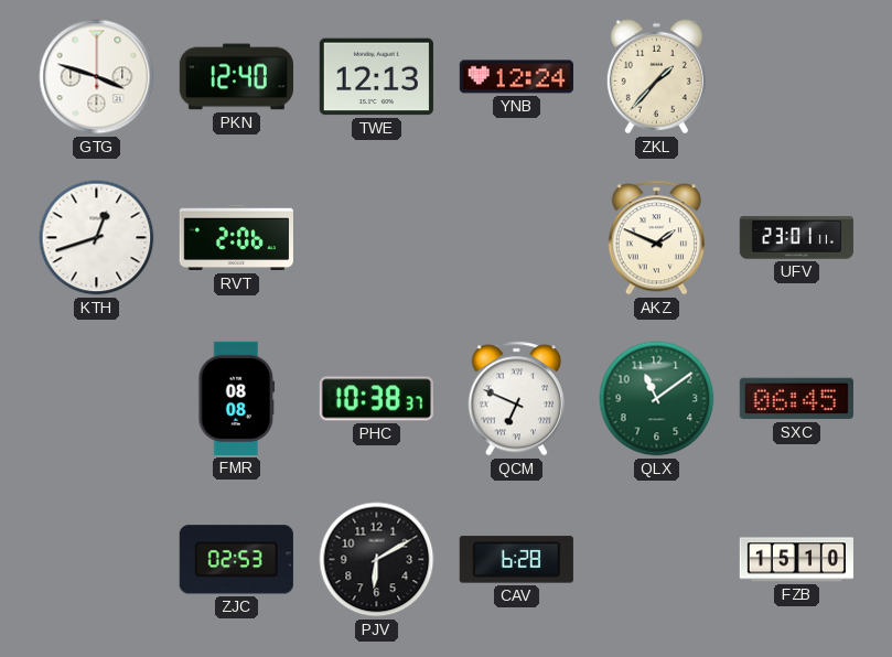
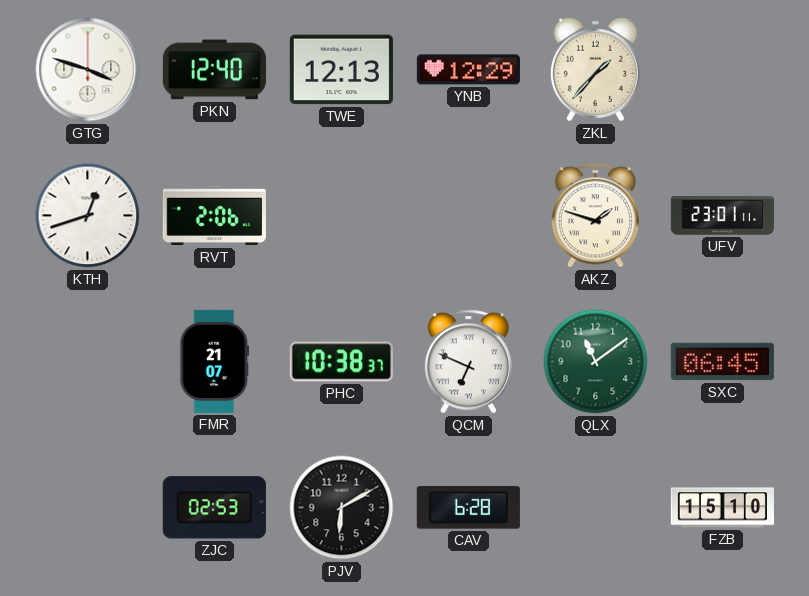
YNB: 12:24 -> 12:29 (468, 70)
AKZ: 1:49 -> 1:48 (595, 216)
FMR: 08:08 -> 21:07 (215, 361)
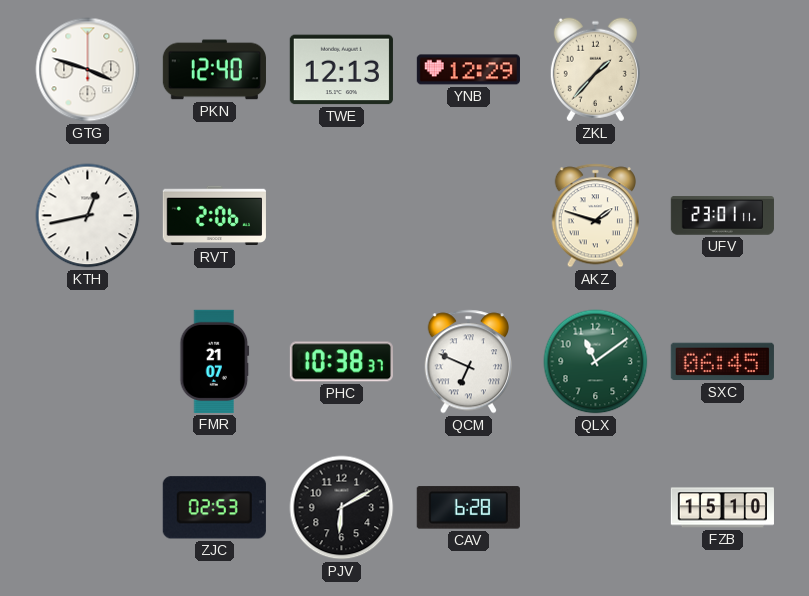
KTH: 12:42 -> 12:43 (88, 216)
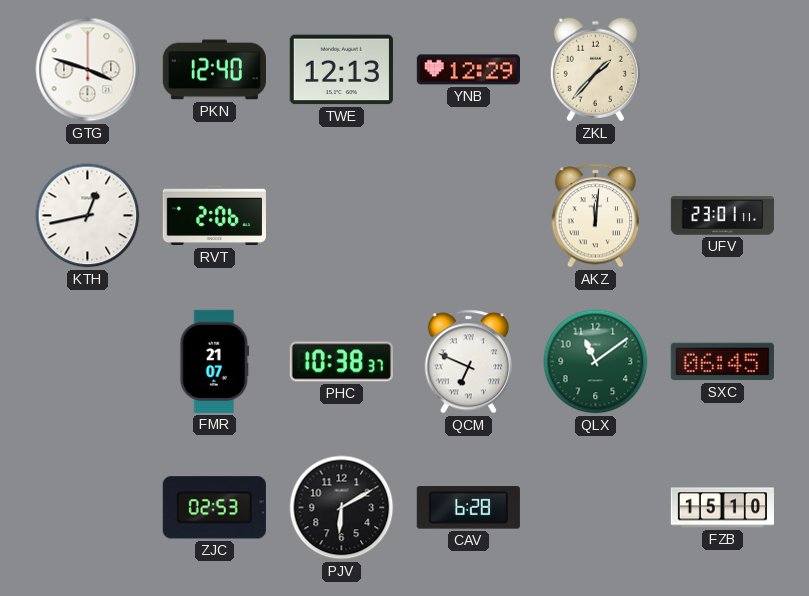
AKZ: 1:48 -> 12:01 (595, 216)
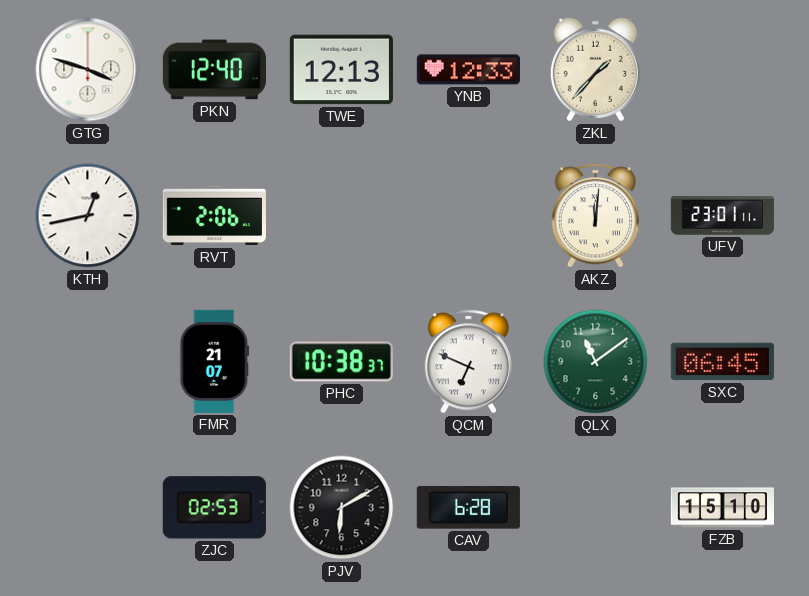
YNB: 12:29 -> 12:33 (468, 70)
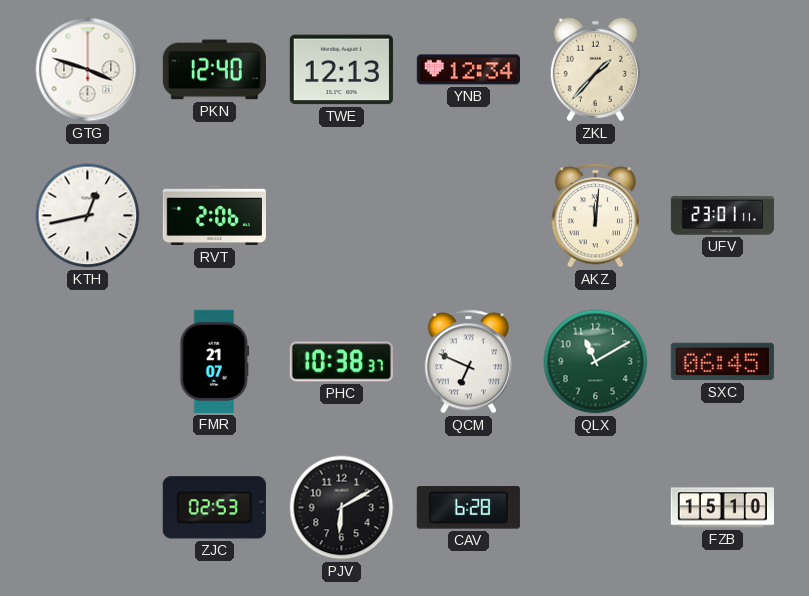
YNB: 12:33 -> 12:34 (468, 70)
QLX: 11:09 -> 11:10 (596, 362)
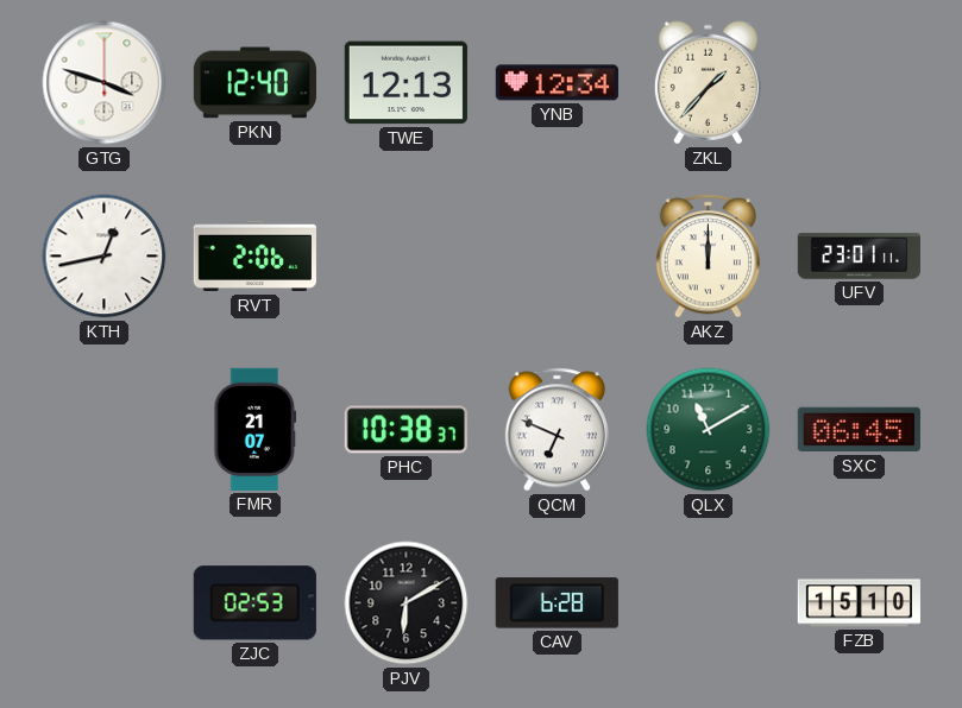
AKZ: 12:01 -> 12:00 (708, 257)
